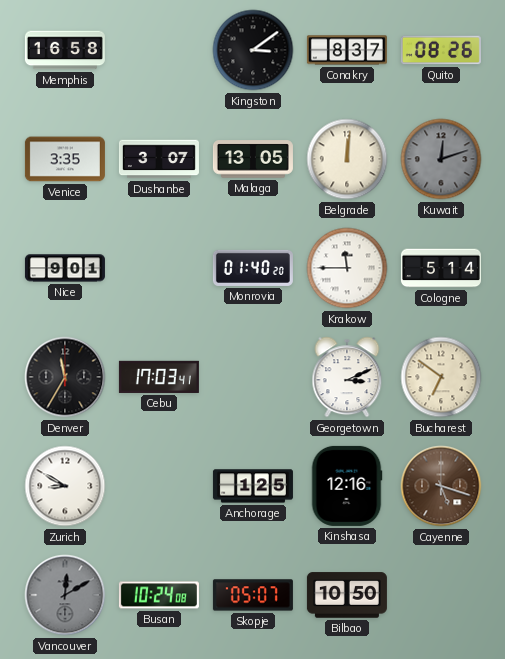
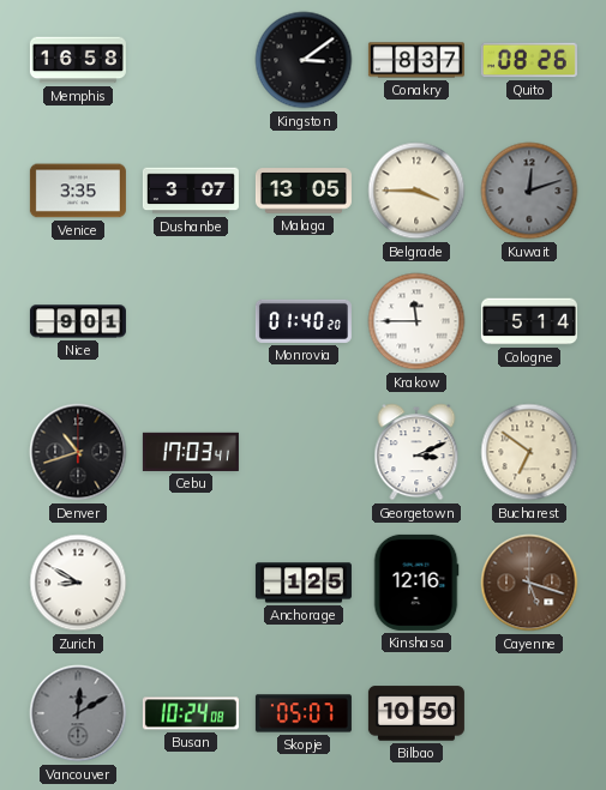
Belgrade: 12:01 -> 3:45 (416, 191)
Denver: 11:35 -> 10:42 (78, 452)
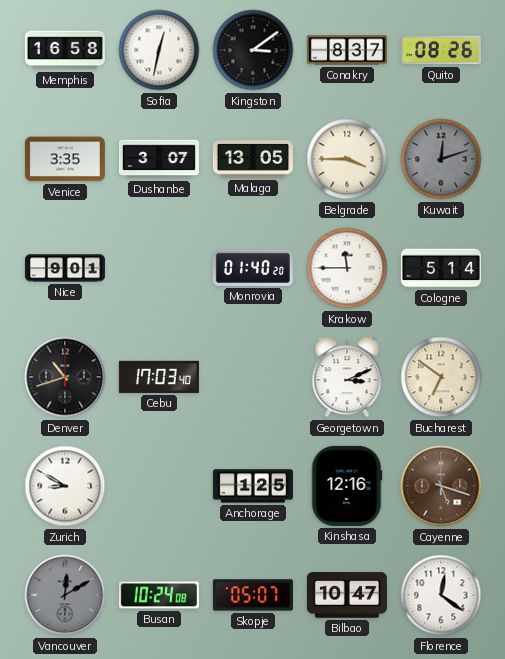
Sofia: none -> 12:32 (159, 50)
Cebu: 17:03:41 -> 17:03:40 (159, 377)
Bilbao: 10:50 -> 10:47 (347, 595)
Florence: none -> 12:21 (441, 595)
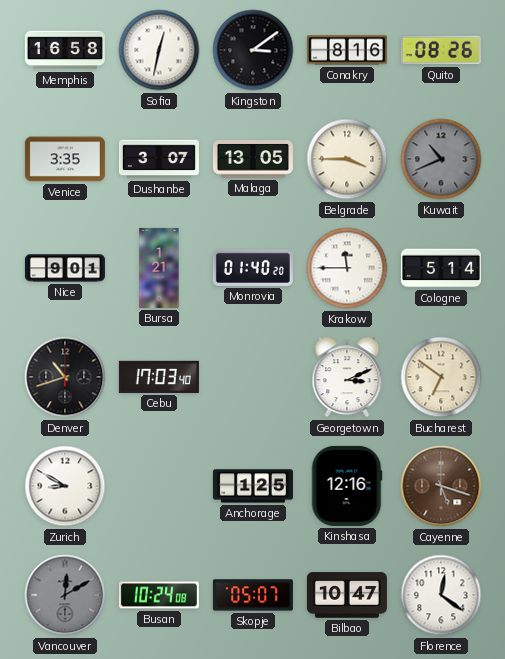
Conakry: 8:37 -> 8:16 (347, 50)
Kuwait: 12:12 -> 10:41 (441, 159)
Bursa: none -> 1:21 (159, 268)
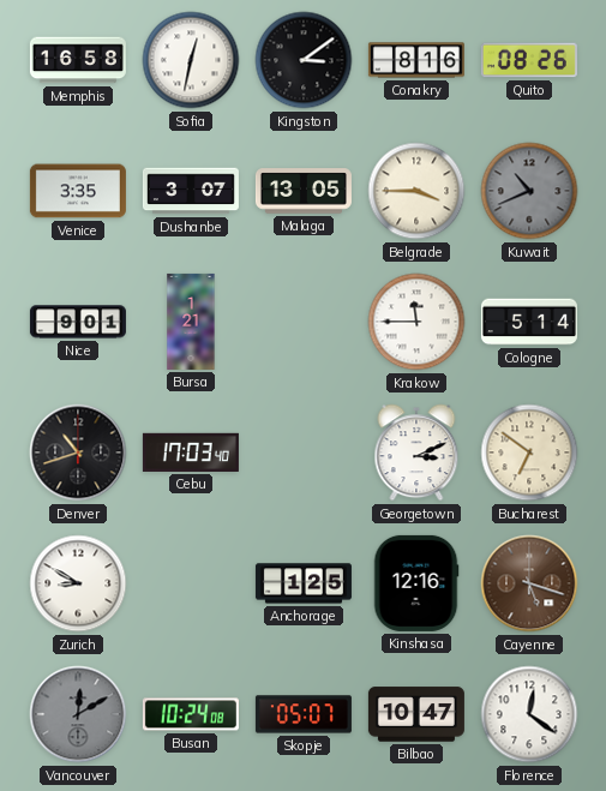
Monrovia: 01:40 -> none (253, 268)
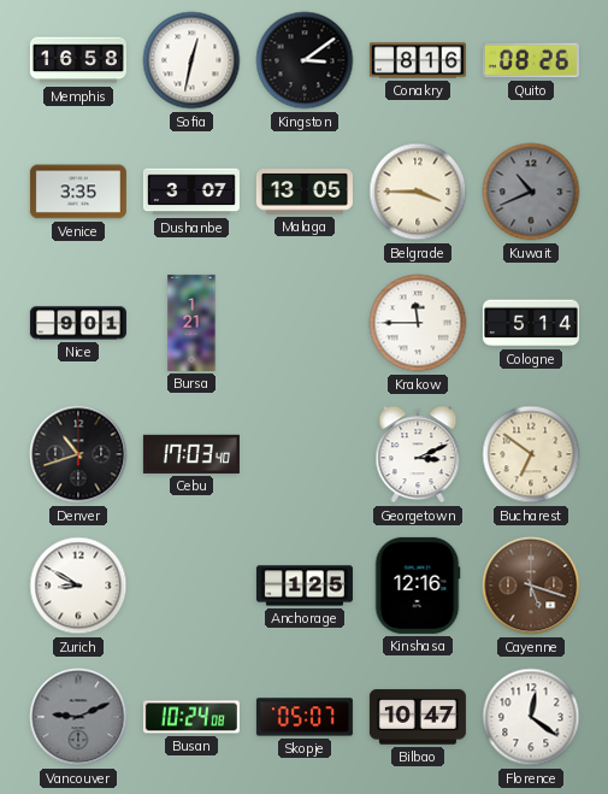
Vancouver: 12:10 -> 9:11 (78, 717)
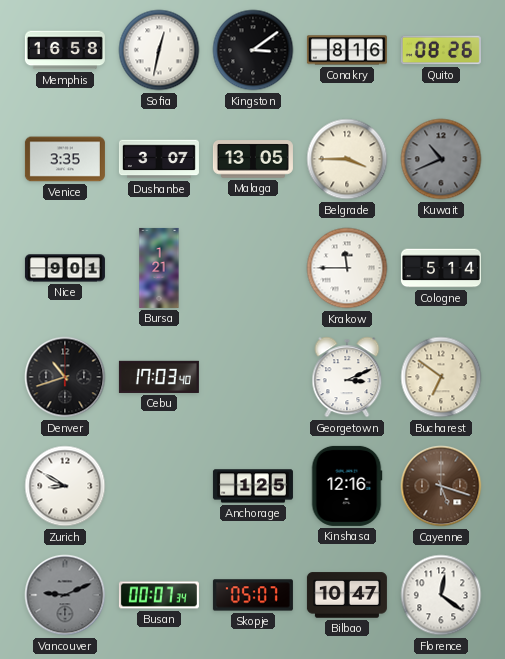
Busan: 10:24 -> 00:07 (159, 595)
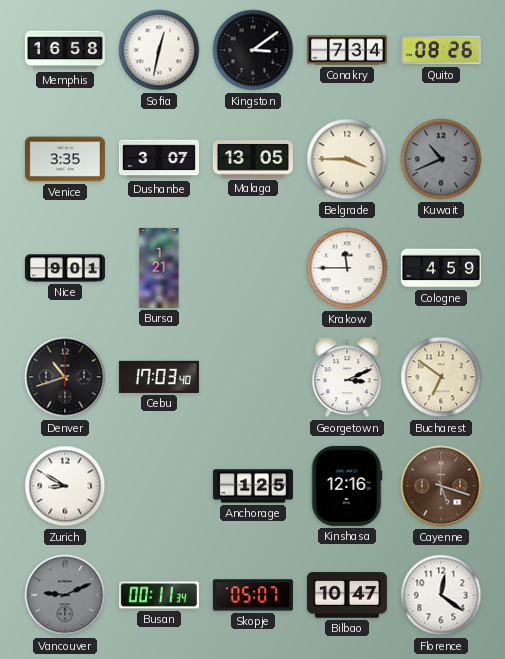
Conakry: 8:16 -> 7:34 (347, 50)
Cologne: 5:14 -> 4:59 (441, 268)
Busan: 00:07 -> 00:11 (159, 595)
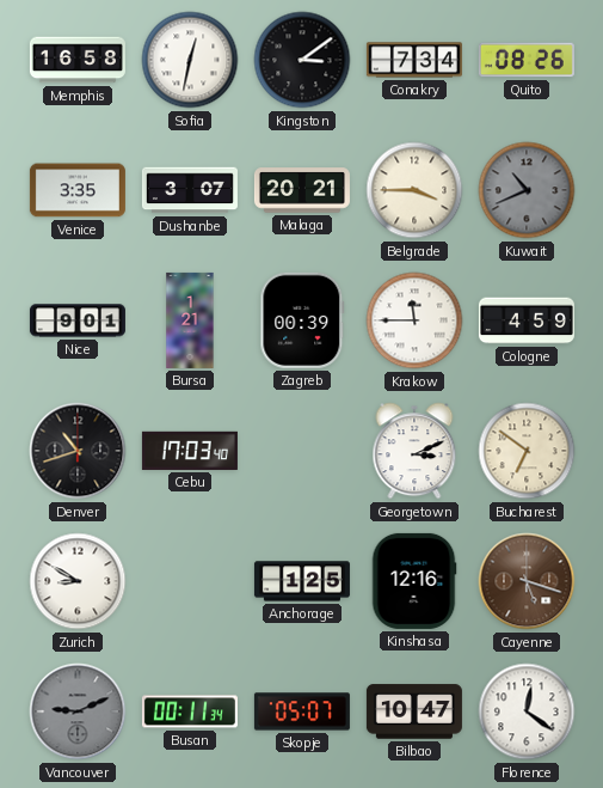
Malaga: 13:05 -> 20:21 (302, 190)
Zagreb: none -> 00:39 (302, 320)
